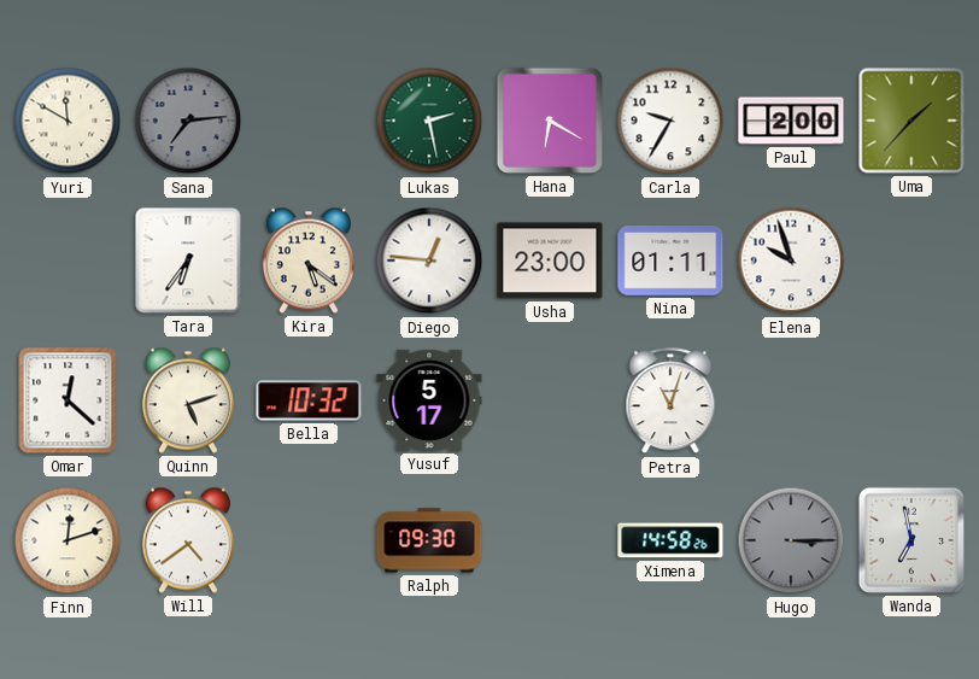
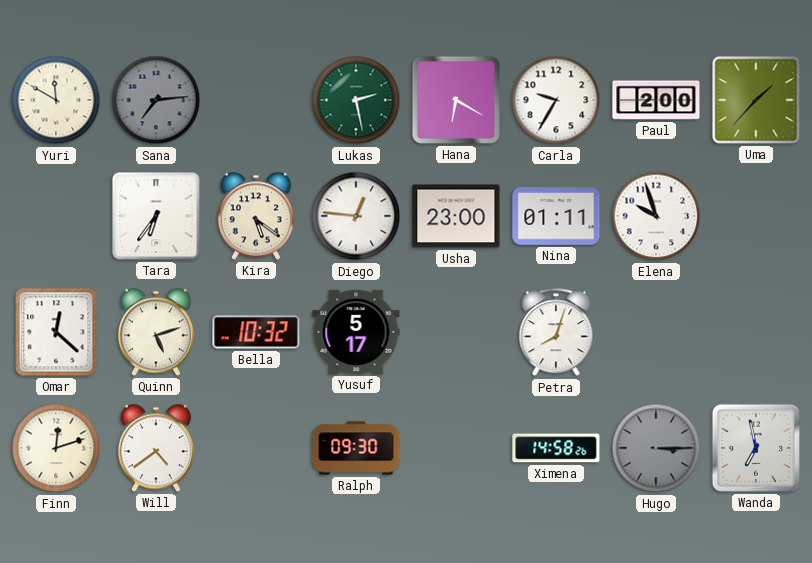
Petra: 11:03 -> 8:03 (556, 333)
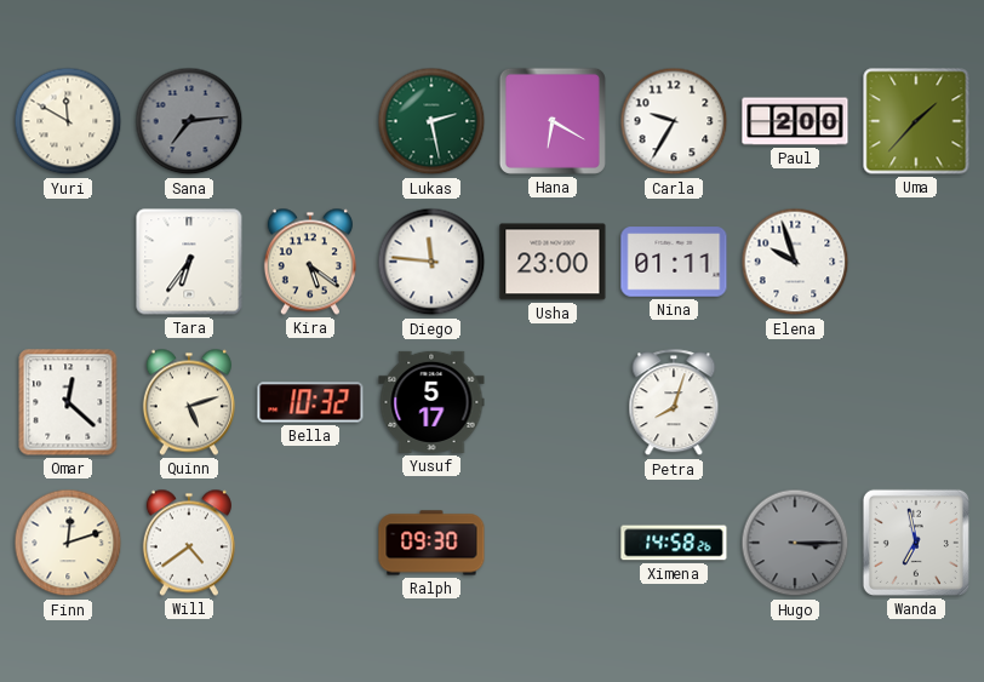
Diego: 12:46 -> 11:46 (431, 262)
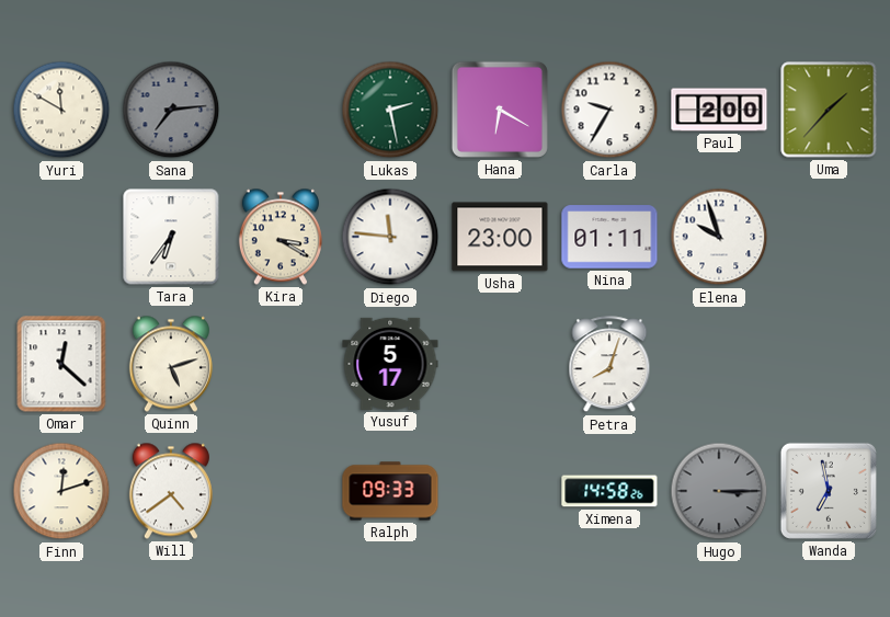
Kira: 5:21 -> 3:20 (281, 237)
Bella: 10:32 -> none (310, 402)
Ralph: 09:30 -> 09:33 (390, 491)
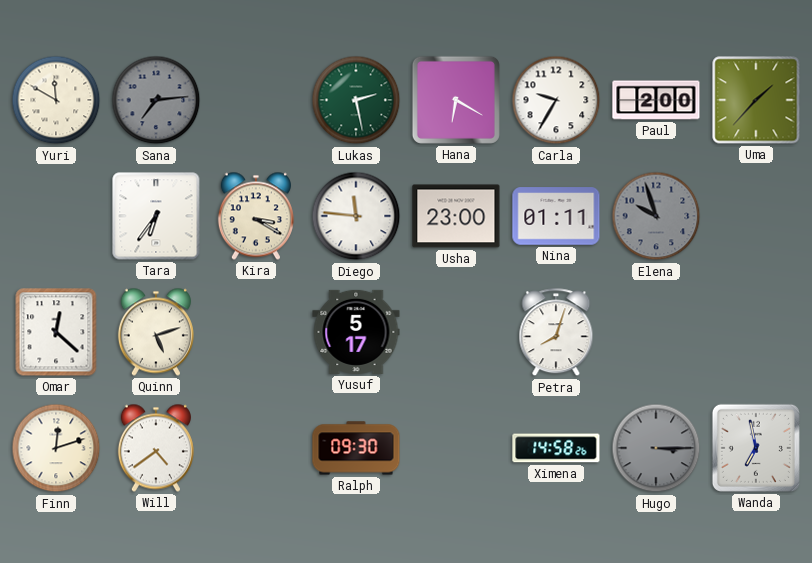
Elena dial: white -> grey (656, 216)
Ralph: 09:33 -> 09:30 (356, 448)
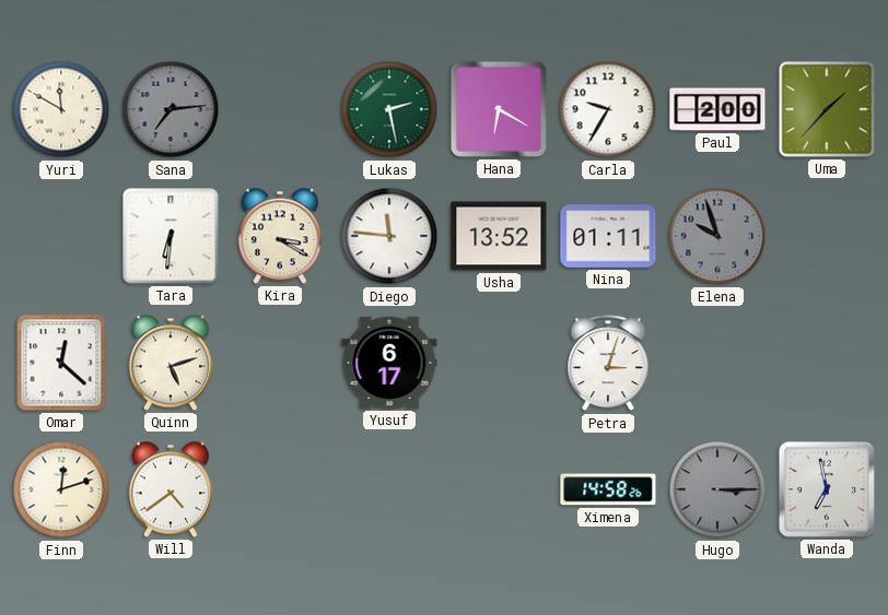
Tara: 6:36 -> 6:31 (171, 236)
Usha: 23:00 -> 13:52 (499, 236)
Yusuf: 5:17 -> 6:17 (389, 363)
Petra: 8:03 -> 3:03 (608, 364)
Ralph: 09:30 -> none (356, 448)
